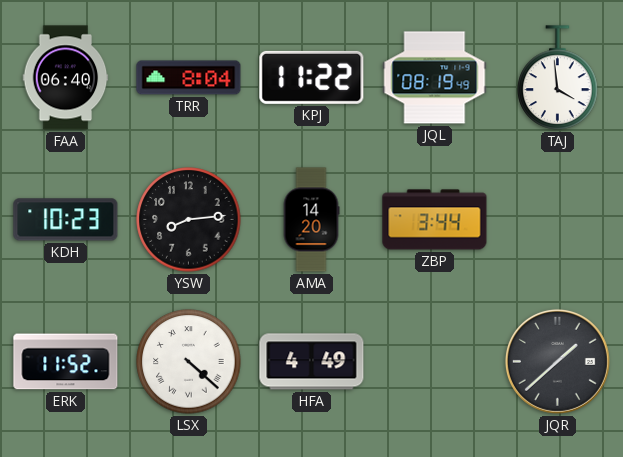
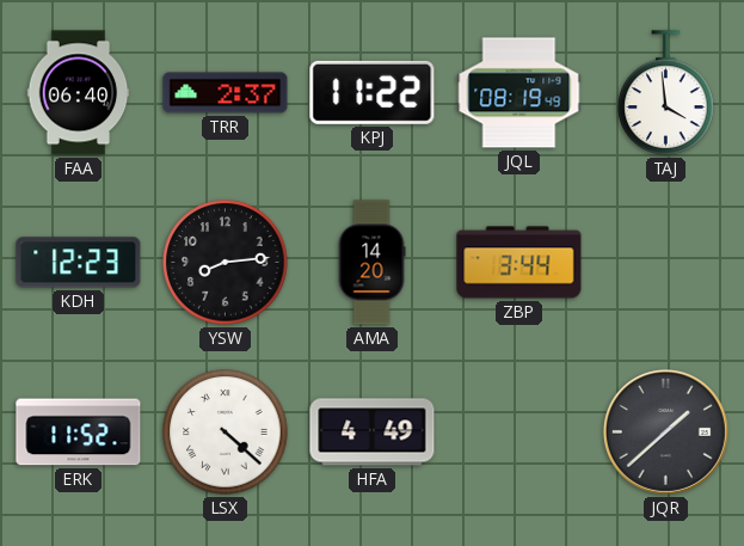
TRR: 8:04 -> 2:37 (226, 93)
KDH: 10:23 -> 12:23 (79, 263)
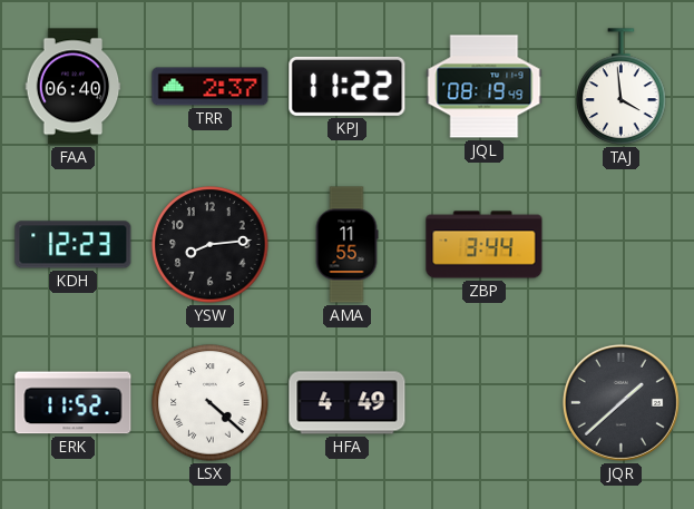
AMA: 14:20 -> 11:55 (346, 245)
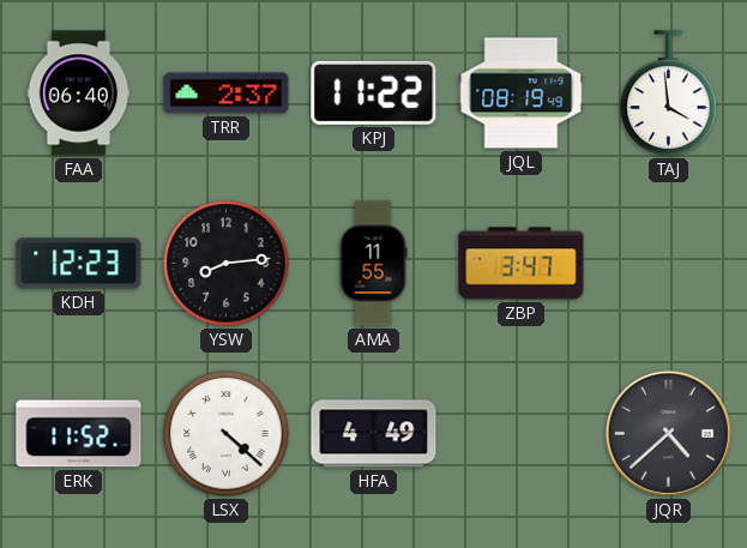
ZBP: 3:44 -> 3:47 (522, 264)
JQR: 1:38 -> 4:38 (668, 433)
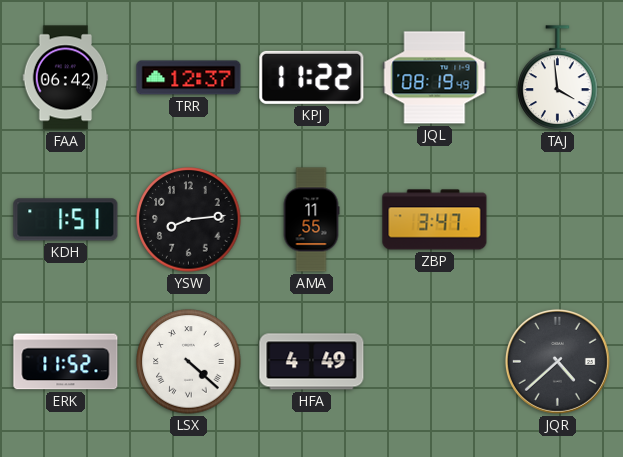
FAA: 06:40 -> 06:42 (66, 78)
TRR: 2:37 -> 12:37 (189, 78)
KDH: 12:23 -> 1:51 (66, 220)
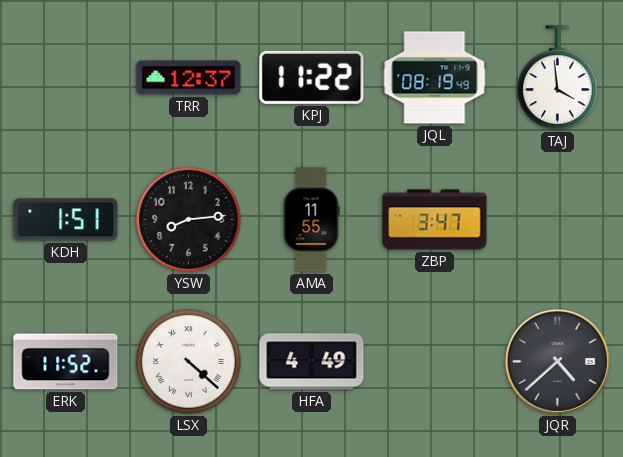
FAA: 06:42 -> none (66, 78)
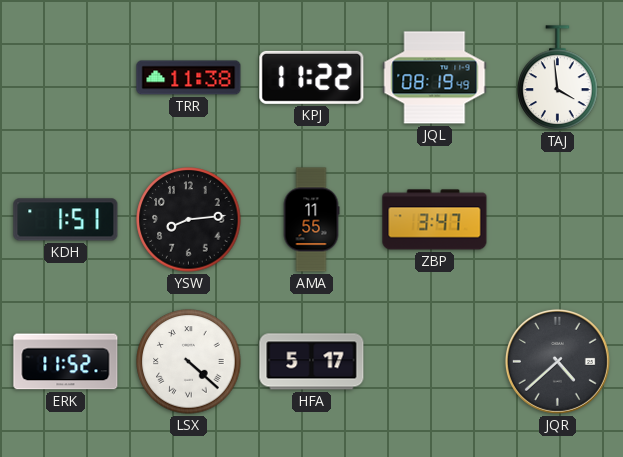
TRR: 12:37 -> 11:38 (189, 78)
HFA: 4:49 -> 5:17 (312, 362)
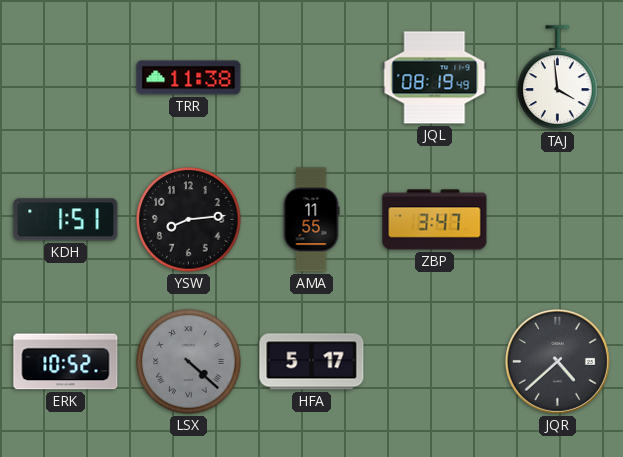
KPJ: 11:22 -> none (312, 77)
ERK: 11:52 -> 10:52 (66, 362)
LSX dial: white -> grey (189, 362)
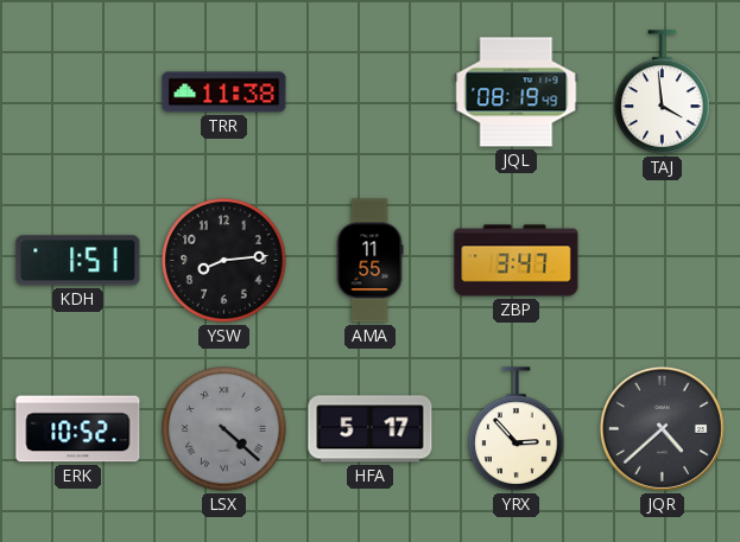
YRX: none -> 2:53 (517, 429)
